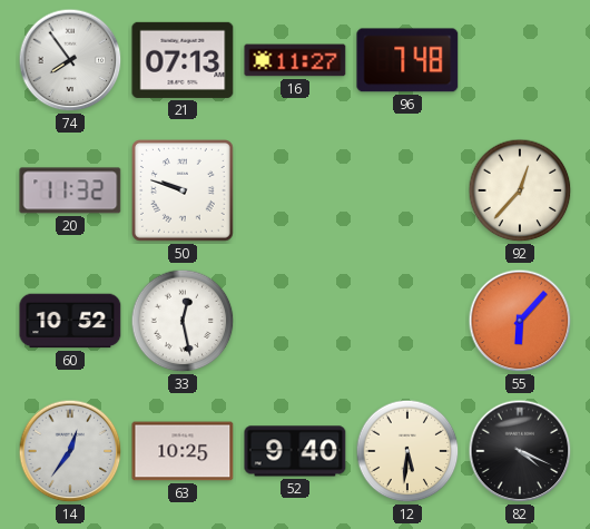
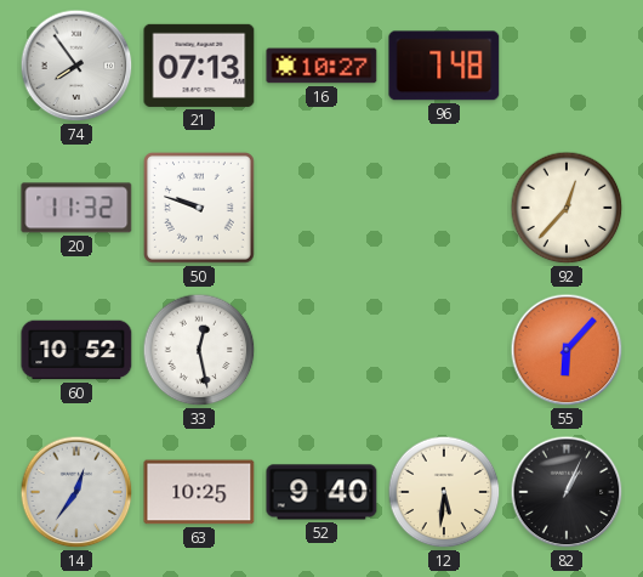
16: 11:27 -> 10:27 (321, 66)
82: 4:19 -> 1:04 (567, 492)
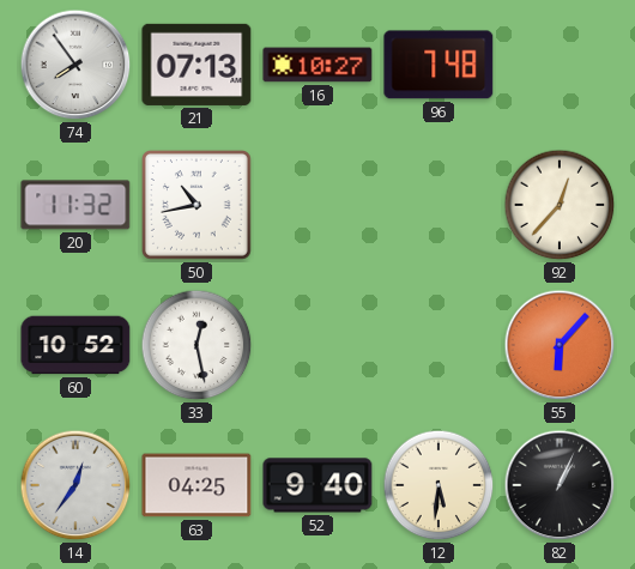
50: 9:48 -> 10:43 (198, 206)
63: 10:25 -> 04:25 (196, 485)
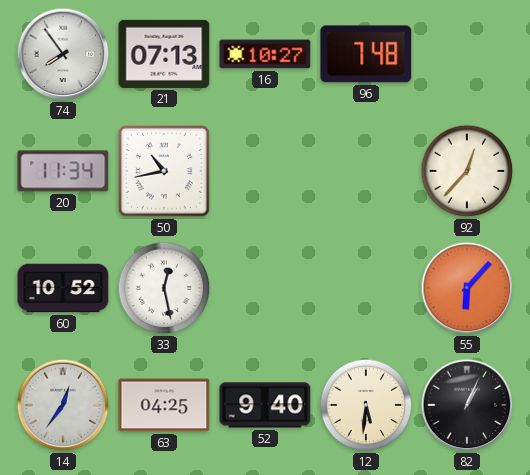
20: 11:32 -> 11:34 (63, 171)
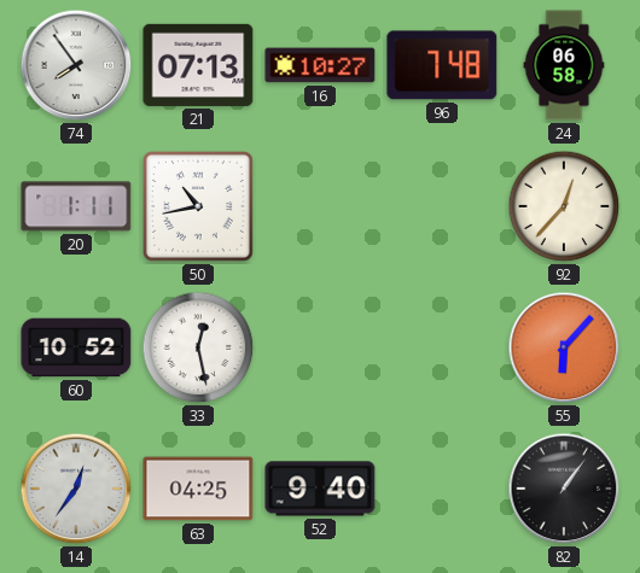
24: none -> 06:58 (564, 65)
20: 11:34 -> 1:11 (76, 206)
12: 5:31 -> none (366, 405)
82: 1:04 -> 1:06 (564, 489)
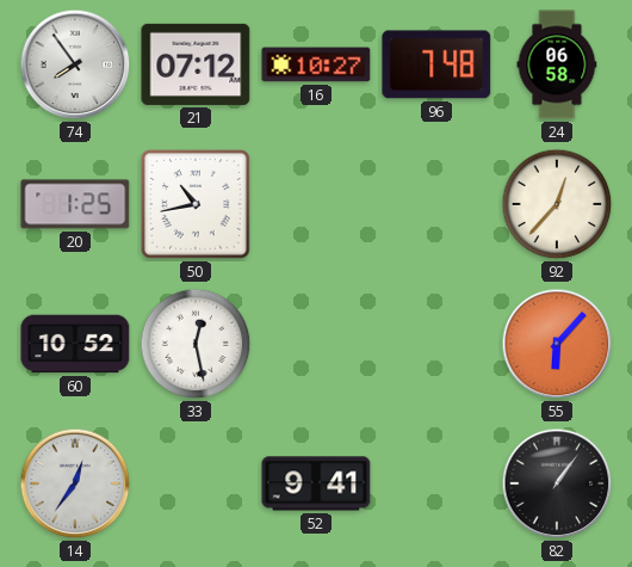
21: 07:13 -> 07:12 (196, 64)
20: 1:11 -> 1:25 (75, 204)
63: 04:25 -> none (198, 489)
52: 9:40 -> 9:41 (316, 483)
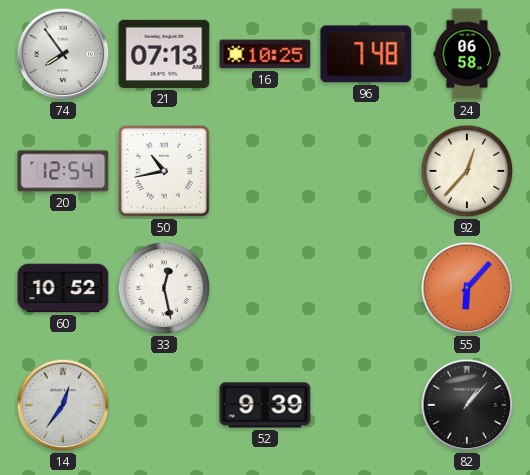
21: 07:12 -> 07:13 (164, 54)
16: 10:27 -> 10:25 (265, 54)
20: 1:25 -> 12:54 (63, 171)
52: 9:41 -> 9:39 (265, 405)
82: 1:06 -> 1:07 (467, 405)
